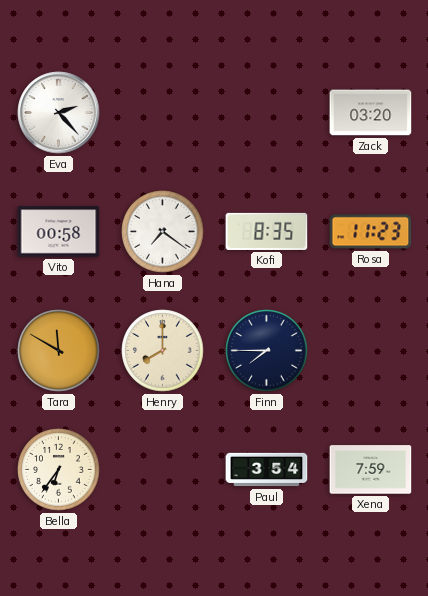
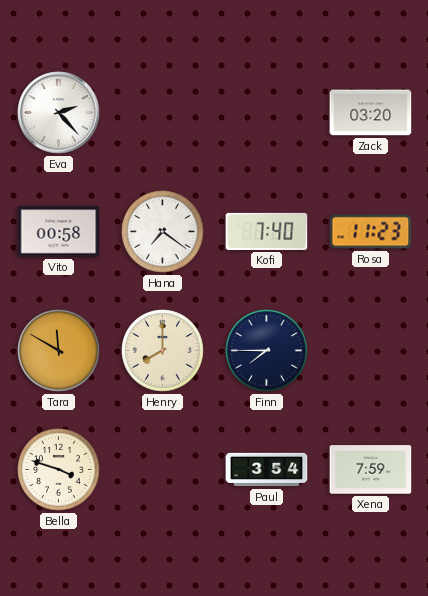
Kofi: 8:35 -> 7:40 (267, 231)
Bella: 6:36 -> 3:48 (59, 470)
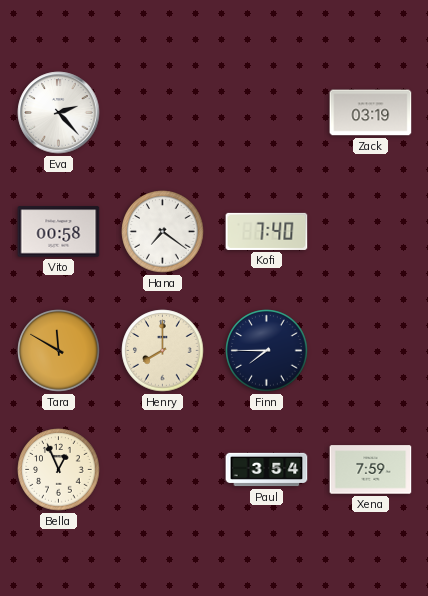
Zack: 03:20 -> 03:19 (371, 113)
Rosa: 11:23 -> none (371, 232)
Bella: 3:48 -> 12:56 (59, 470)
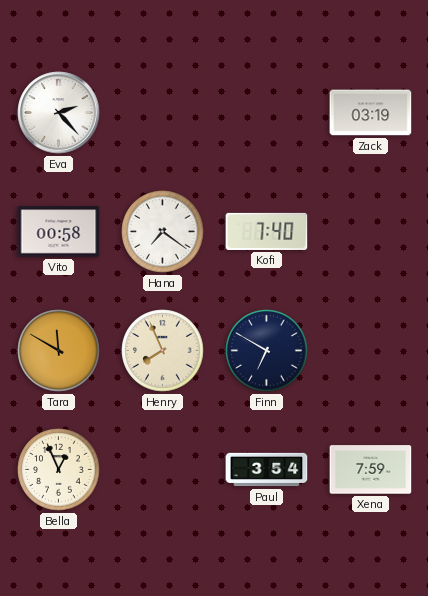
Henry: 8:00 -> 7:56 (163, 351)
Finn: 7:45 -> 6:50 (267, 351)
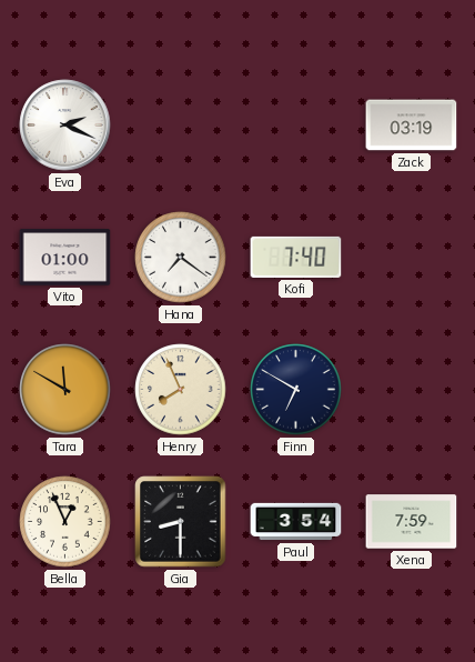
Eva: 2:23 -> 2:19 (65, 126)
Vito: 00:58 -> 01:00 (65, 258)
Gia: none -> 8:30 (181, 522)
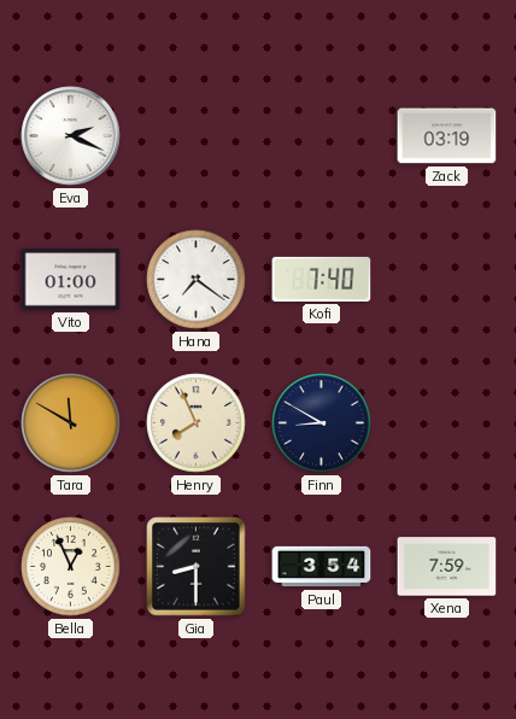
Finn: 6:50 -> 8:50 (322, 423)
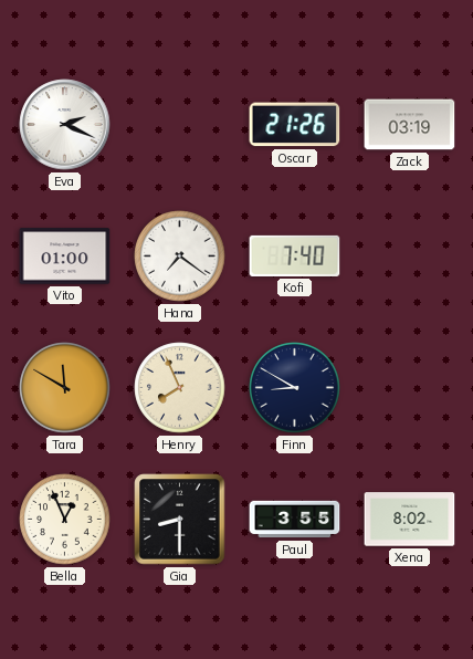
Oscar: none -> 21:26 (295, 125)
Paul: 3:54 -> 3:55 (295, 520)
Xena: 7:59 -> 8:02 (410, 520)
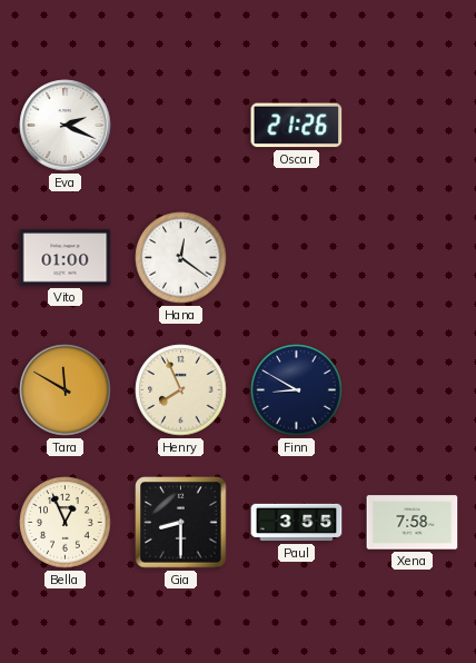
Zack: 03:19 -> none (410, 125)
Hana: 7:21 -> 12:21 (181, 258)
Kofi: 7:40 -> none (295, 255)
Xena: 8:02 -> 7:58 (413, 523)
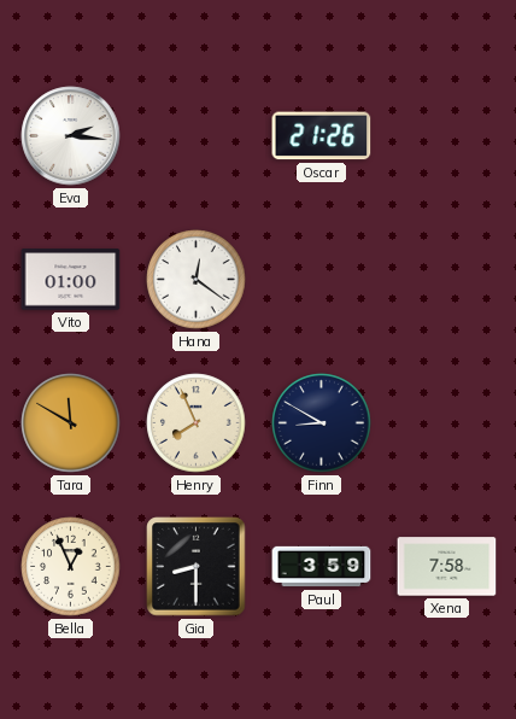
Eva: 2:19 -> 2:16 (71, 136)
Paul: 3:55 -> 3:59 (322, 567)
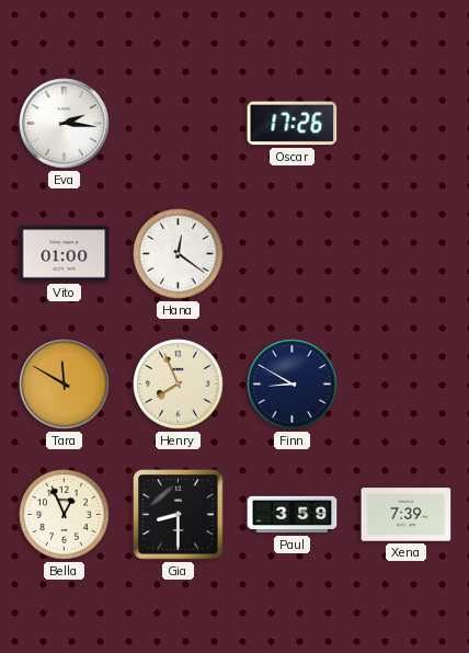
Oscar: 21:26 -> 17:26 (293, 124)
Xena: 7:58 -> 7:39 (407, 515)
